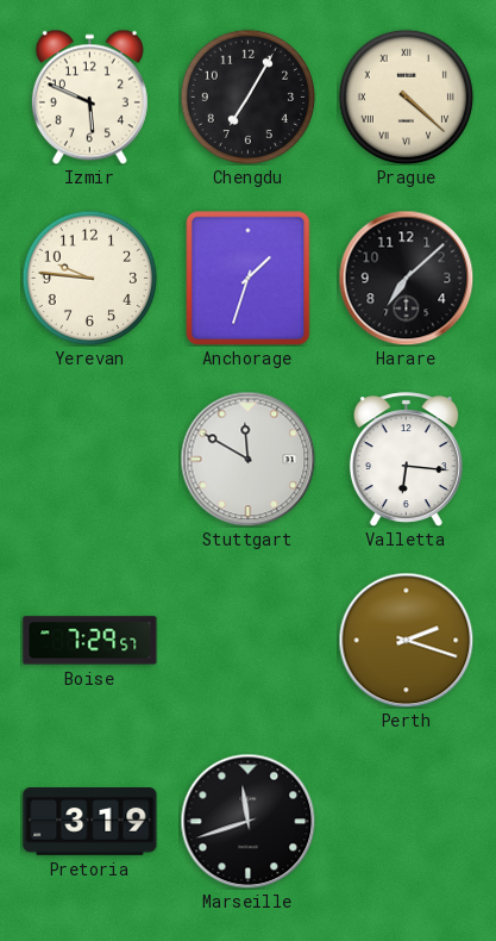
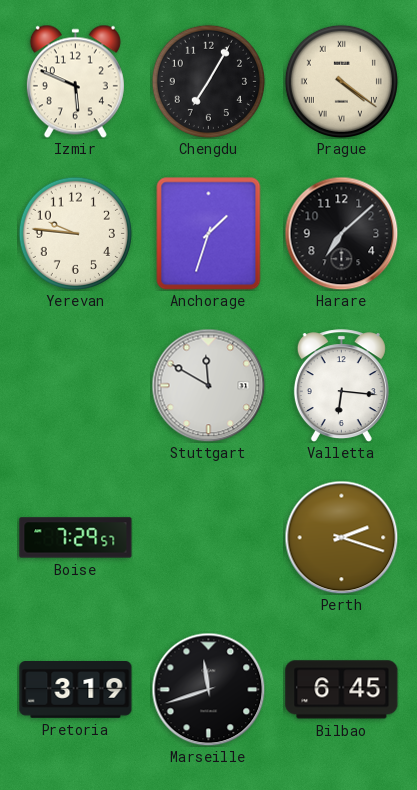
Prague: 4:22 -> 4:21 (341, 81)
Bilbao: none -> 6:45 (342, 690)
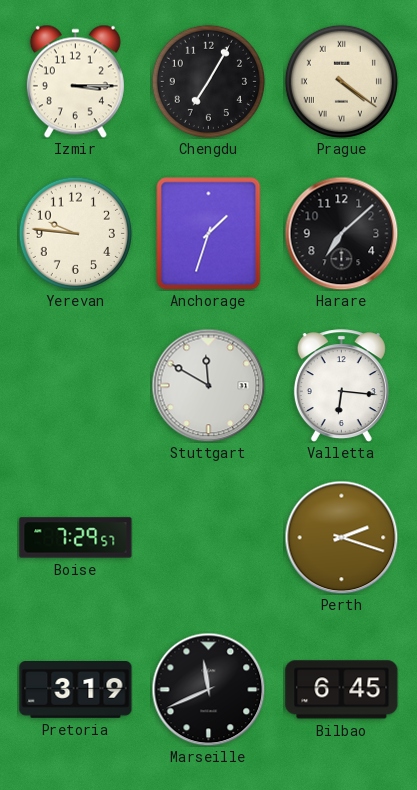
Izmir: 5:49 -> 3:15 (75, 81)
Marseille: 11:42 -> 11:41 (208, 689)
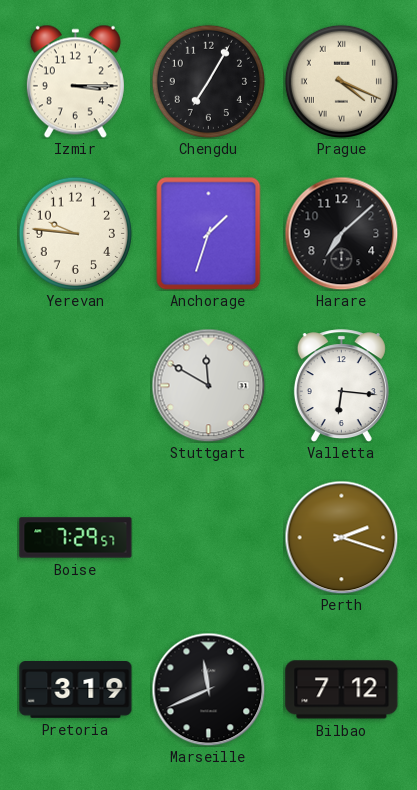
Prague: 4:21 -> 4:19 (341, 81)
Bilbao: 6:45 -> 7:12 (342, 690)
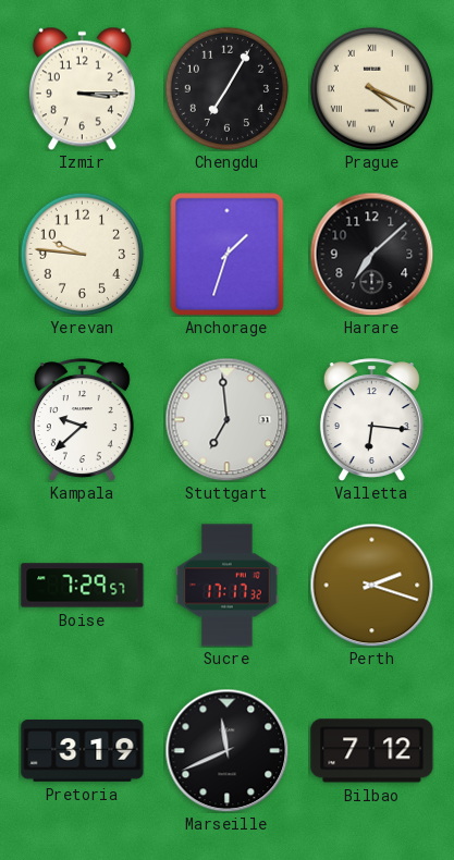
Kampala: none -> 9:38 (82, 420)
Stuttgart: 11:50 -> 6:59 (226, 419)
Sucre: none -> 17:17 (228, 586)
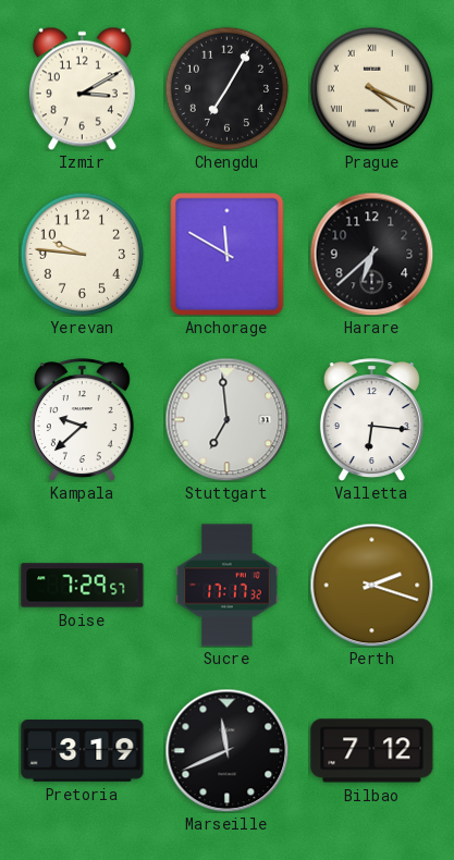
Izmir: 3:15 -> 3:10 (82, 88)
Anchorage: 1:33 -> 11:50 (228, 254)
Harare: 7:08 -> 6:38 (371, 254)
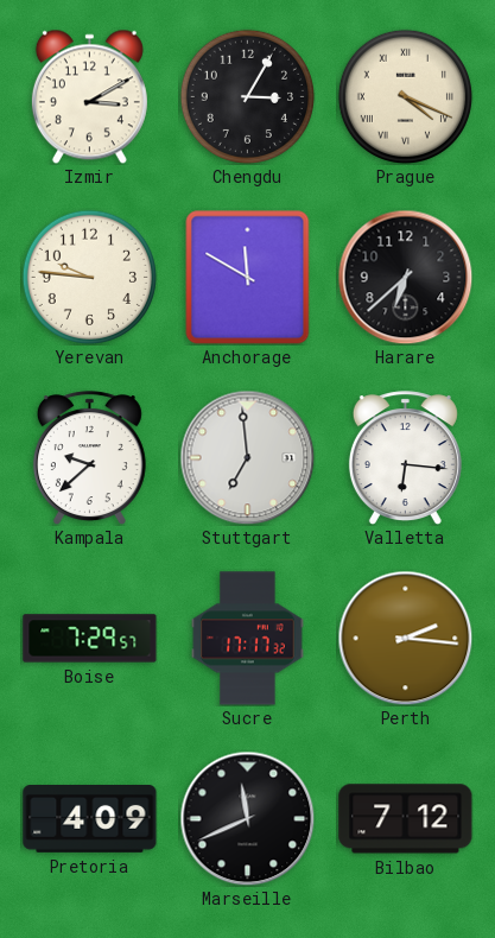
Chengdu: 7:05 -> 3:05 (247, 96)
Perth: 2:18 -> 2:16 (405, 638)
Pretoria: 3:19 -> 4:09 (90, 819)
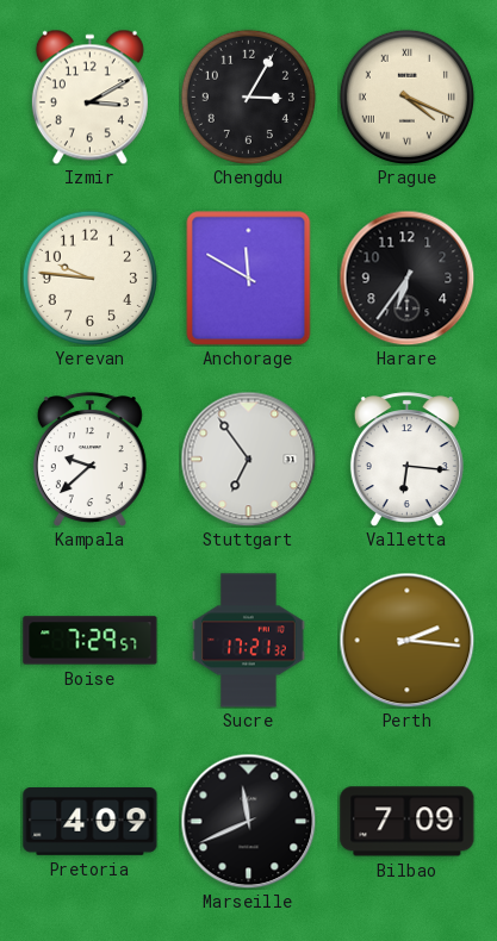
Harare: 6:38 -> 6:36 (406, 278)
Stuttgart: 6:59 -> 6:54 (248, 459)
Sucre: 17:17 -> 17:21 (249, 641)
Bilbao: 7:12 -> 7:09 (408, 822)
